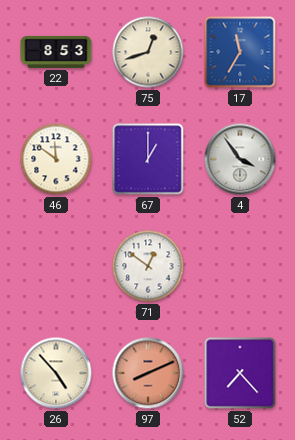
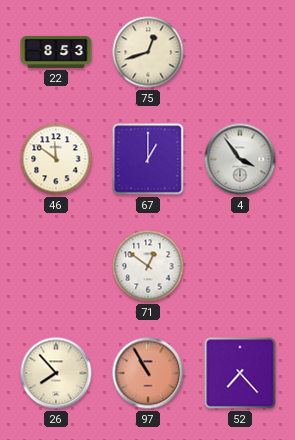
17: 11:35 -> none (240, 52)
26: 4:53 -> 7:53 (56, 373)
97: 8:11 -> 10:55 (148, 373)
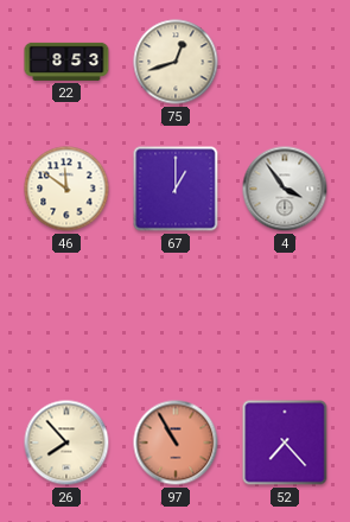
71: 12:51 -> none (148, 266)
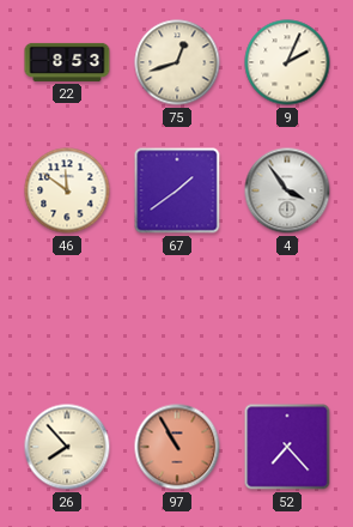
9: none -> 2:04 (287, 62)
67: 1:00 -> 1:39 (177, 190)
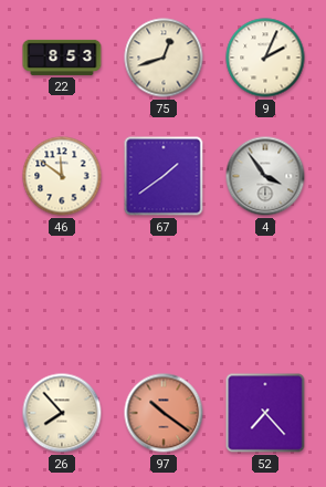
97: 10:55 -> 10:21 (164, 413)
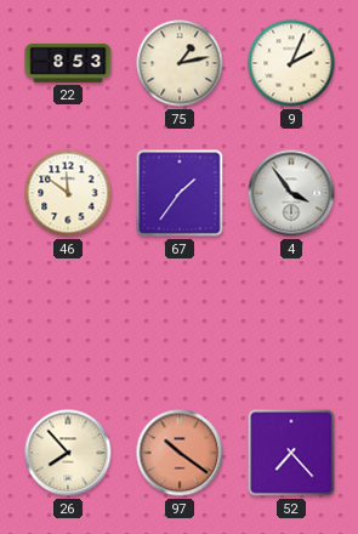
75: 12:42 -> 1:13 (180, 63)
67: 1:39 -> 1:36 (180, 193)
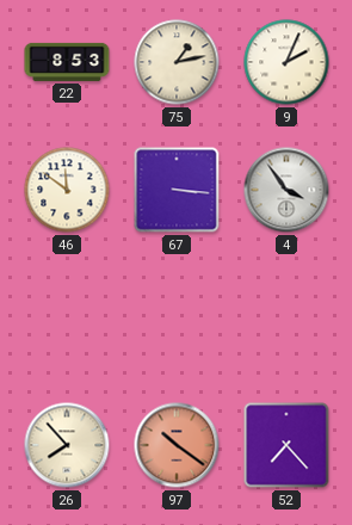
67: 1:36 -> 3:16 (177, 190)
